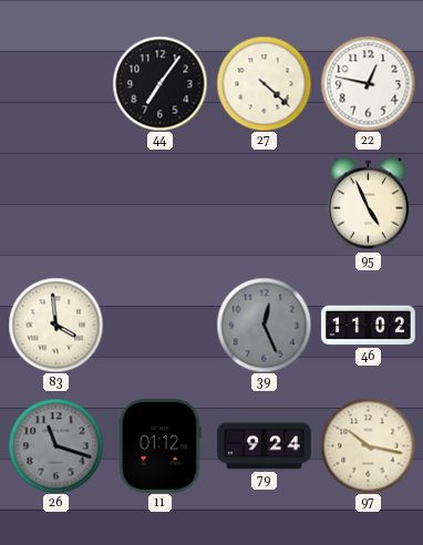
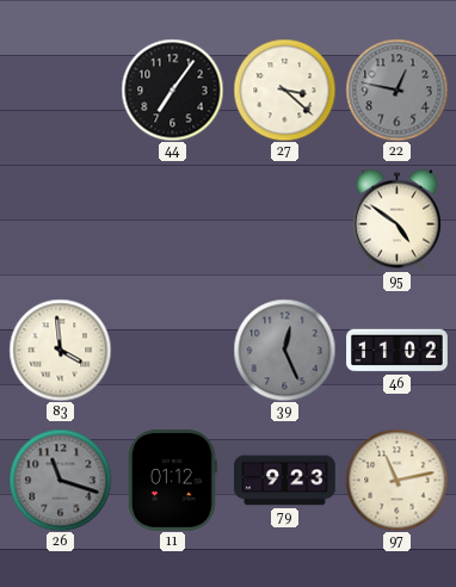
27: 4:22 -> 3:22 (284, 89)
22 dial: white -> grey (396, 89)
95: 4:56 -> 4:51 (396, 220)
79: 9:24 -> 9:23 (285, 481)
97: 10:17 -> 11:13 (396, 480)
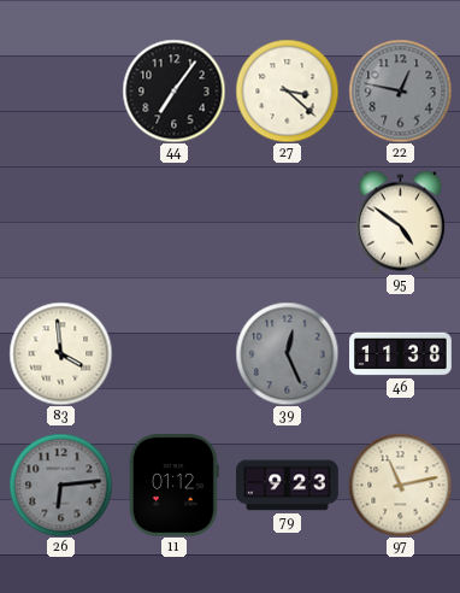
46: 11:02 -> 11:38 (401, 354)
26: 11:18 -> 6:14 (60, 485)
